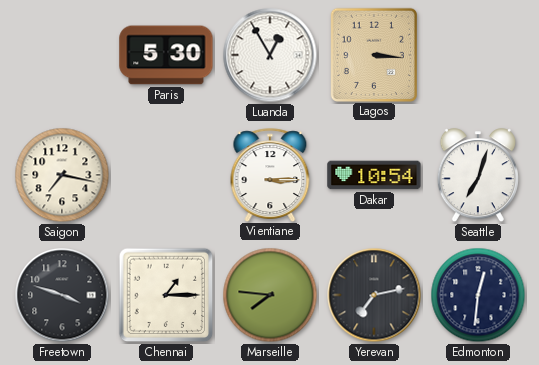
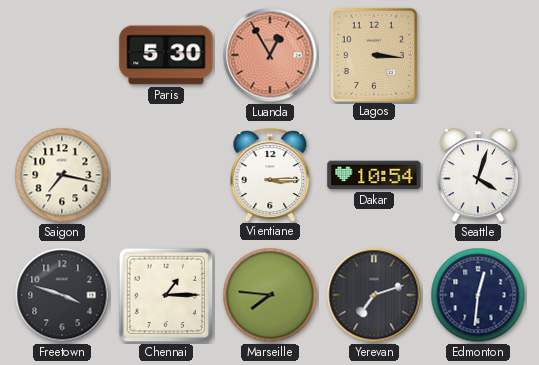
Luanda dial: white -> salmon (270, 55)
Seattle: 7:03 -> 4:03 (478, 176)
Yerevan: 7:13 -> 7:12 (374, 295)
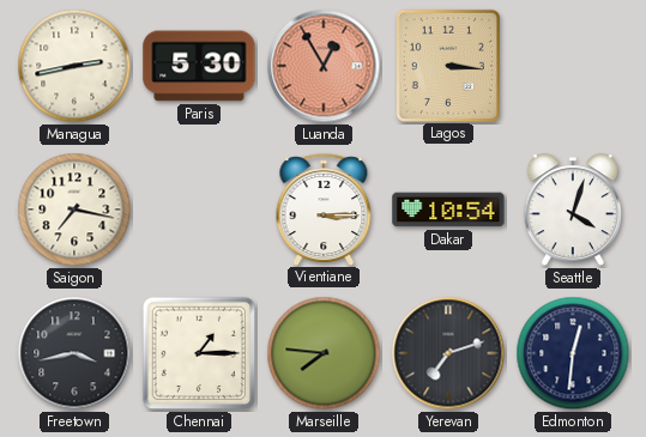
Managua: none -> 2:43 (74, 66)
Freetown: 3:48 -> 3:43 (74, 353)
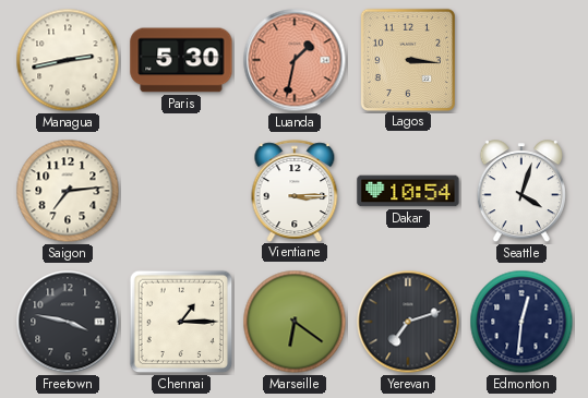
Luanda: 12:55 -> 1:32 (295, 60)
Saigon: 7:17 -> 7:14 (68, 191)
Freetown: 3:43 -> 3:47 (68, 322)
Marseille: 7:46 -> 6:21 (295, 322)
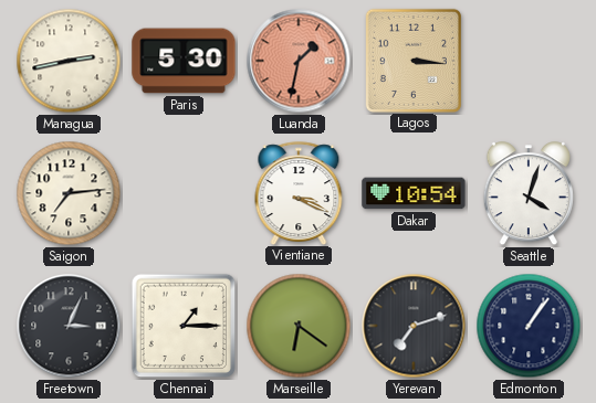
Vientiane: 3:15 -> 3:19 (299, 193)
Freetown: 3:47 -> 3:04 (69, 326)
Edmonton: 12:31 -> 1:06 (529, 326)
